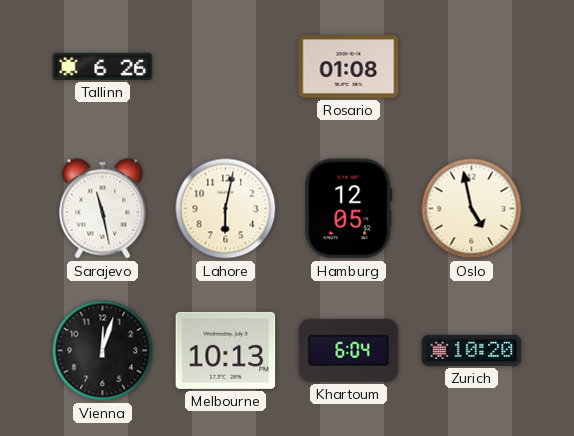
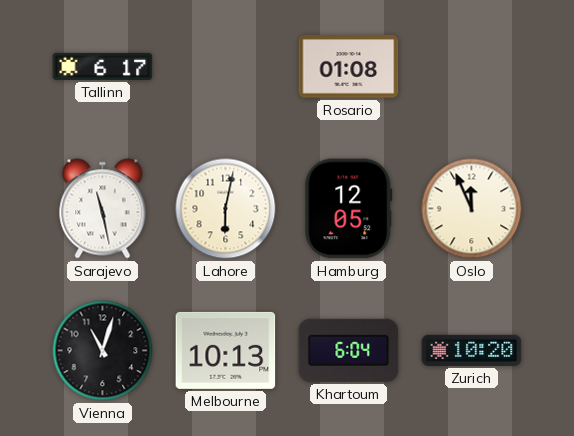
Tallinn: 6:26 -> 6:17 (103, 66)
Oslo: 4:58 -> 11:56 (472, 209)
Vienna: 12:03 -> 11:03 (103, 351)
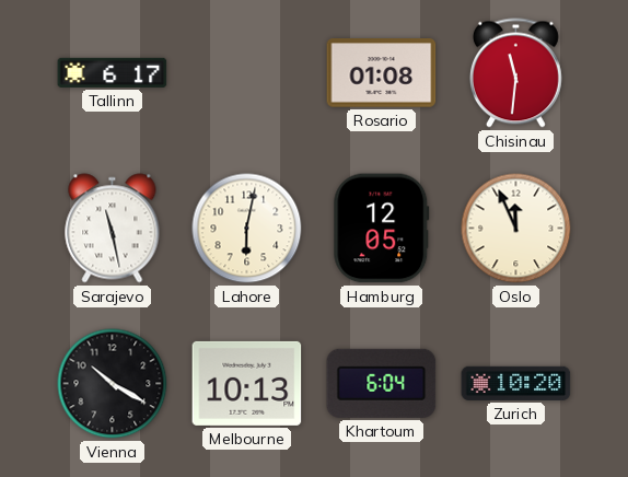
Chisinau: none -> 11:31 (515, 73)
Vienna: 11:03 -> 10:20 (113, 384)
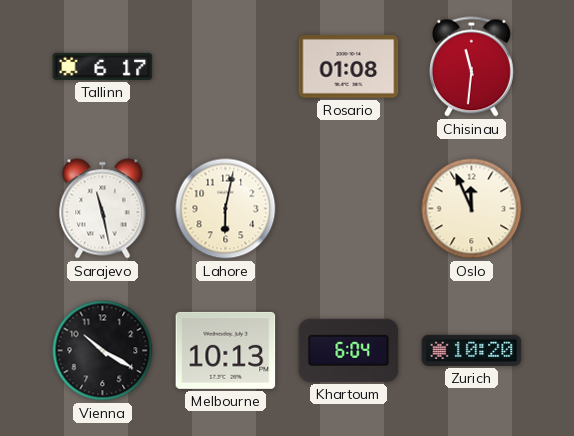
Hamburg: 12:05 -> none (382, 229)
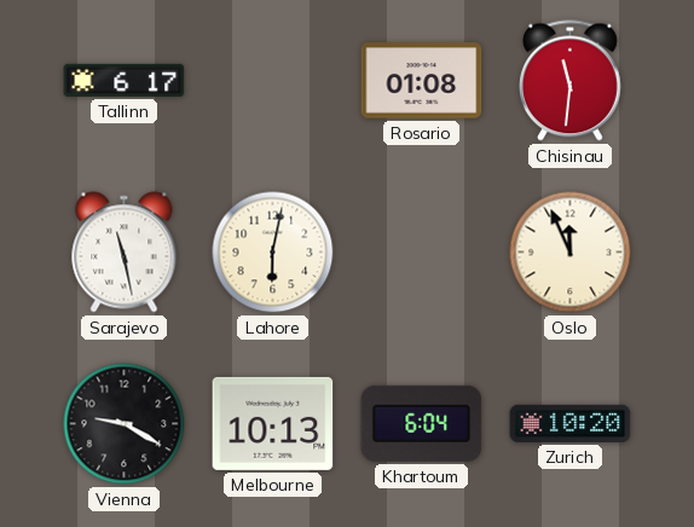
Vienna: 10:20 -> 9:20 (125, 424)
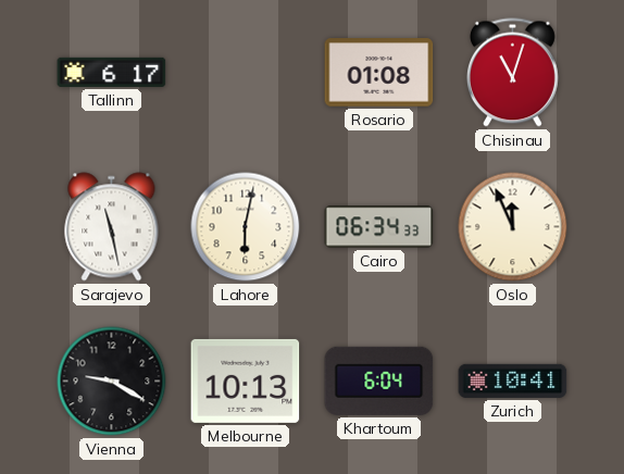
Chisinau: 11:31 -> 11:03 (512, 73)
Cairo: none -> 06:34 (379, 227)
Zurich: 10:20 -> 10:41 (513, 381)
